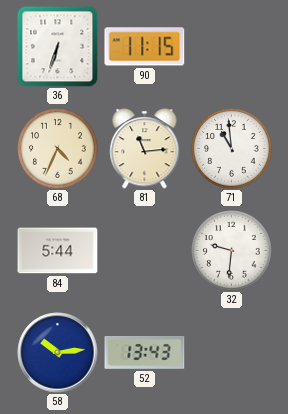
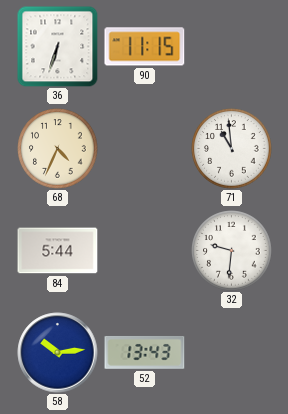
81: 11:14 -> none (145, 149)
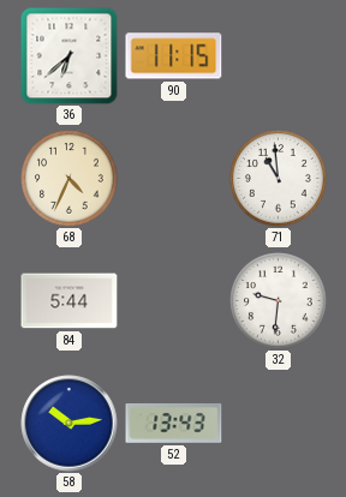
36: 6:33 -> 6:38 (70, 56)
